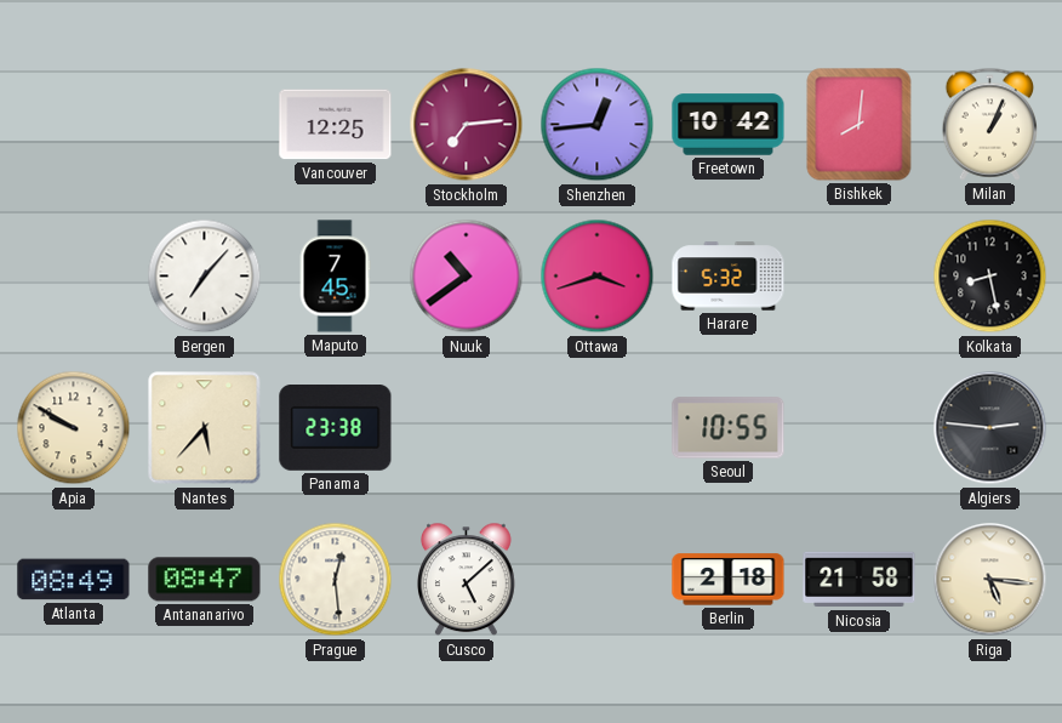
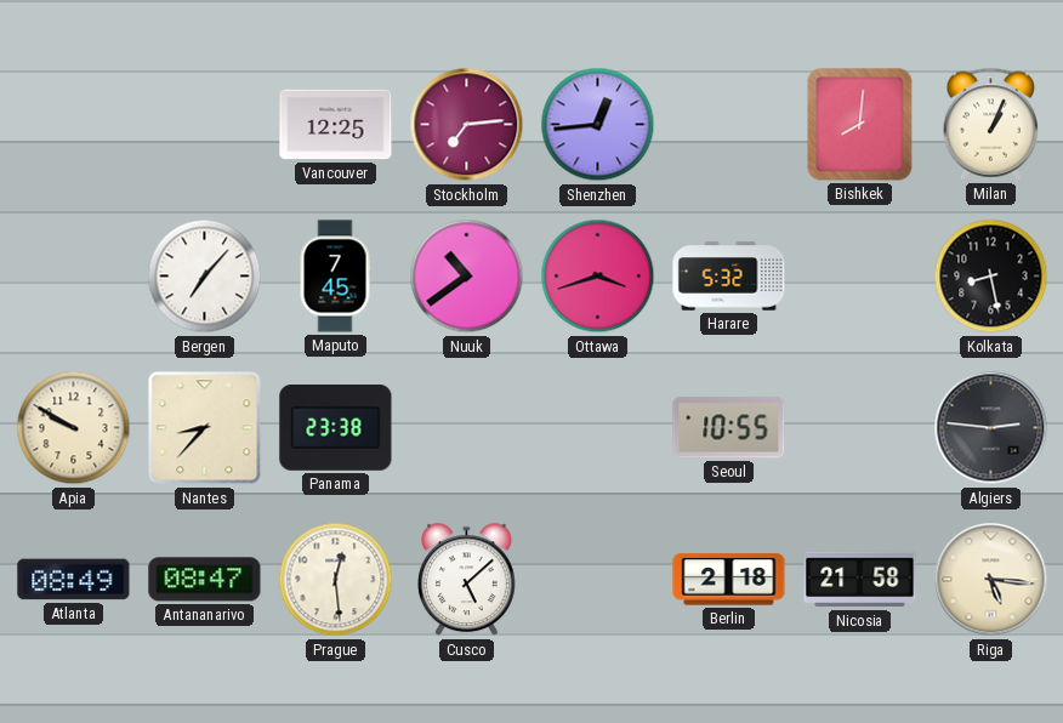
Freetown: 10:42 -> none (729, 125)
Nantes: 5:37 -> 8:37 (205, 428)
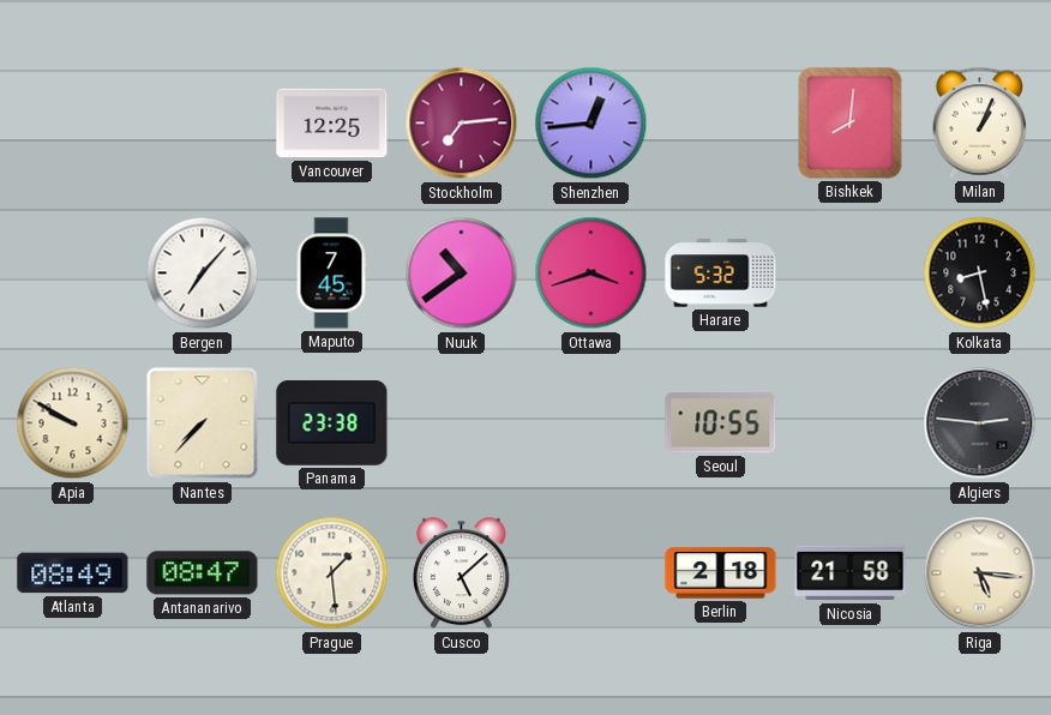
Nantes: 8:37 -> 7:37 (203, 423)
Prague: 12:29 -> 1:29 (332, 573)
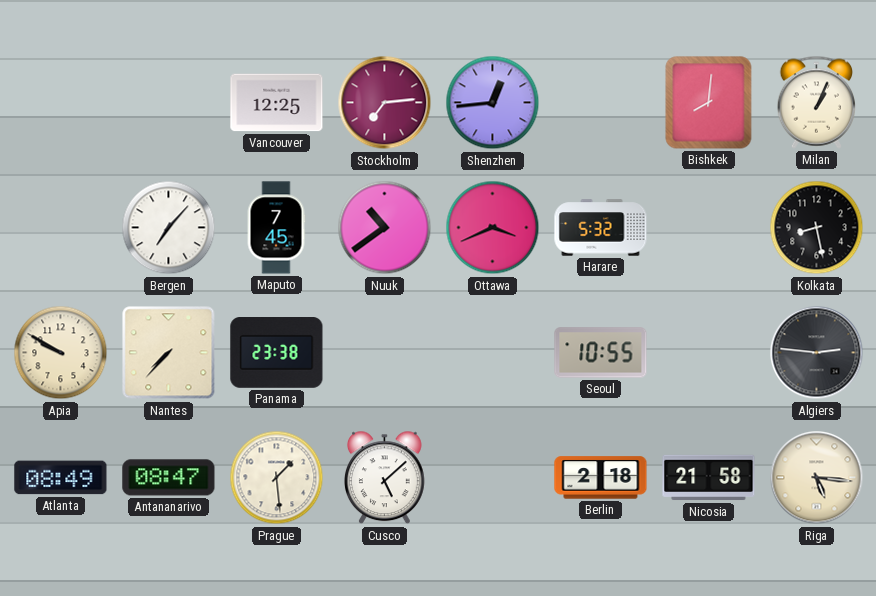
Ottawa: 3:42 -> 3:41 (493, 228)
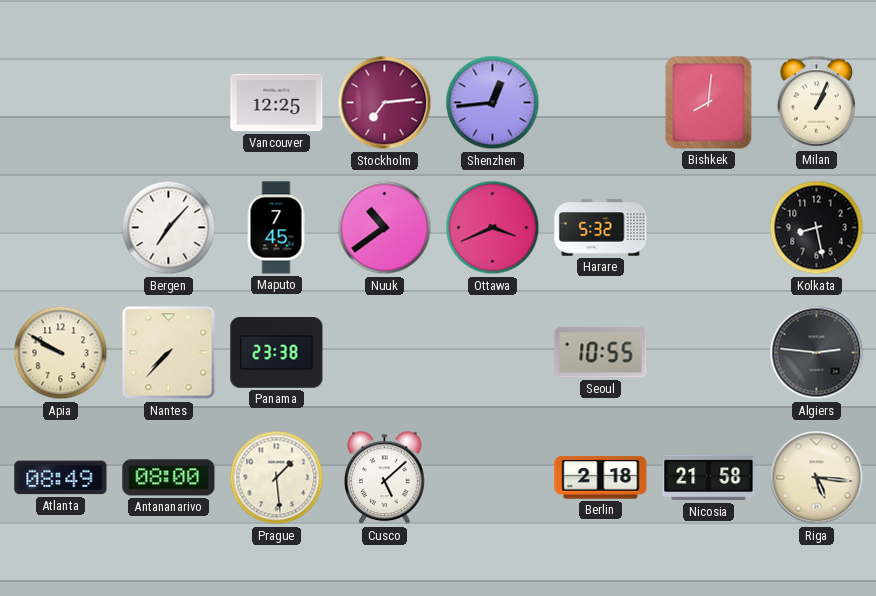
Antananarivo: 08:47 -> 08:00 (169, 478)
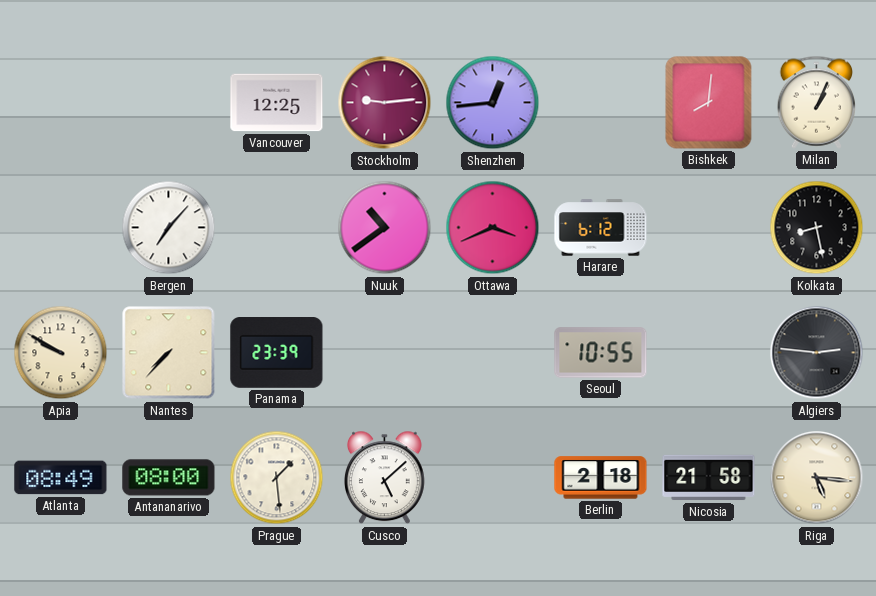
Stockholm: 7:14 -> 9:14 (385, 103)
Maputo: 7:45 -> none (276, 228)
Harare: 5:32 -> 6:12 (601, 228)
Panama: 23:38 -> 23:39 (277, 353)
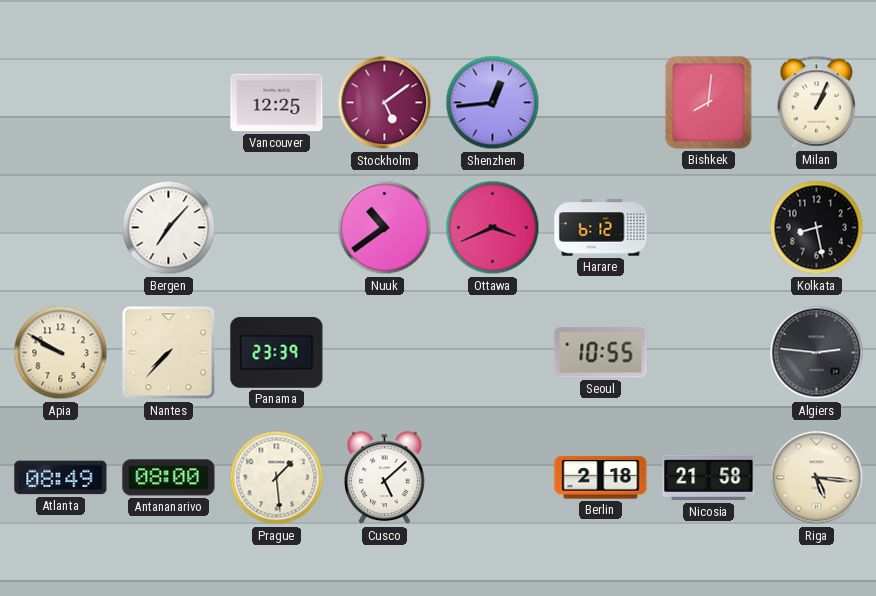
Stockholm: 9:14 -> 5:09 (385, 103)
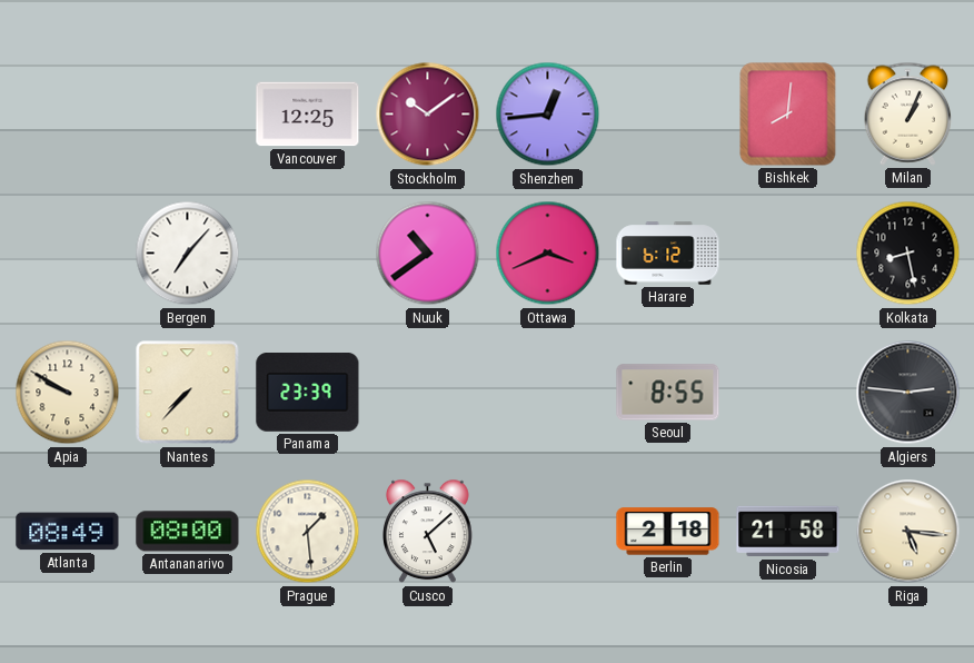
Stockholm: 5:09 -> 10:09 (428, 115)
Seoul: 10:55 -> 8:55 (668, 393)
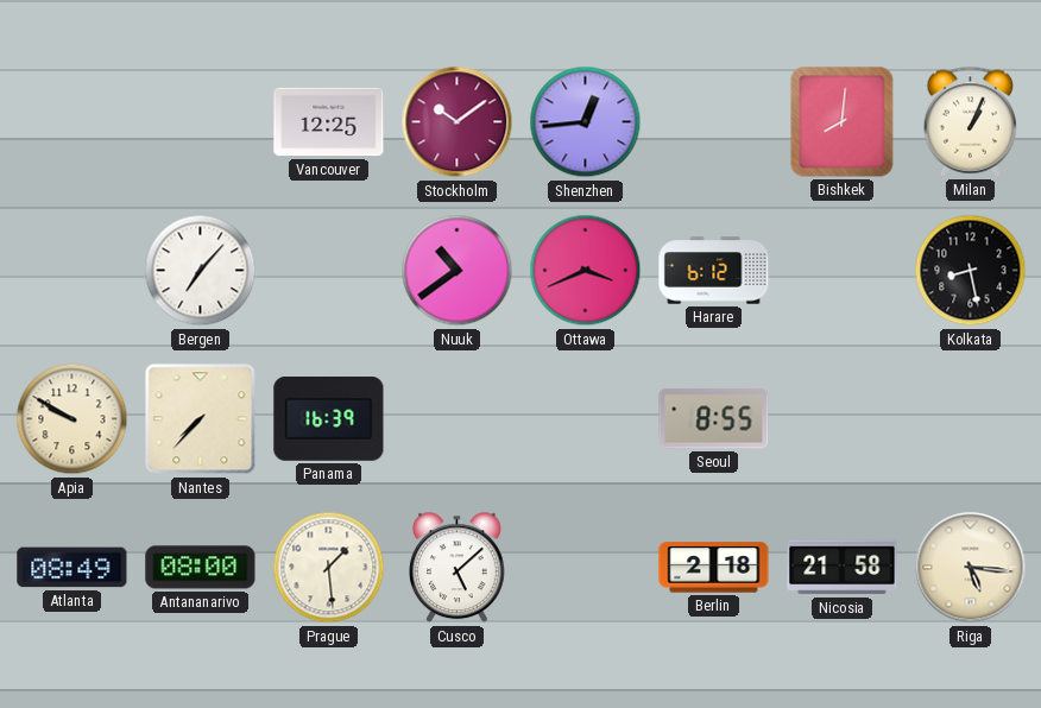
Panama: 23:39 -> 16:39 (329, 419)
Algiers: 2:46 -> none (908, 393)
